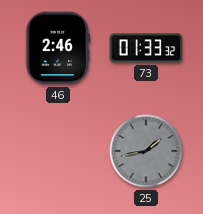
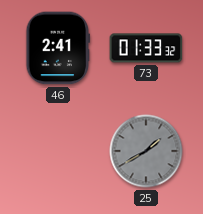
46: 2:46 -> 2:41 (58, 48)
25: 1:43 -> 1:40 (146, 151)
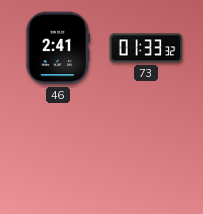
25: 1:40 -> none (146, 151)
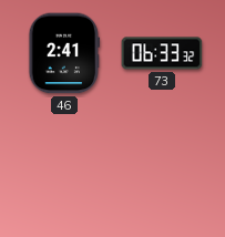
73: 01:33 -> 06:33 (162, 53)
